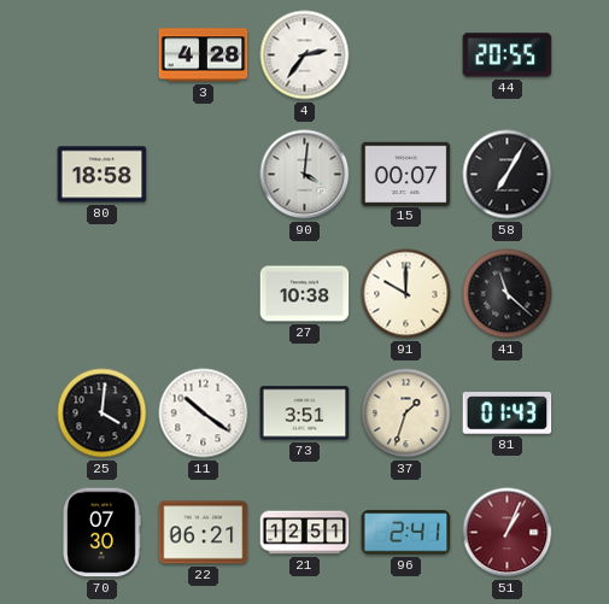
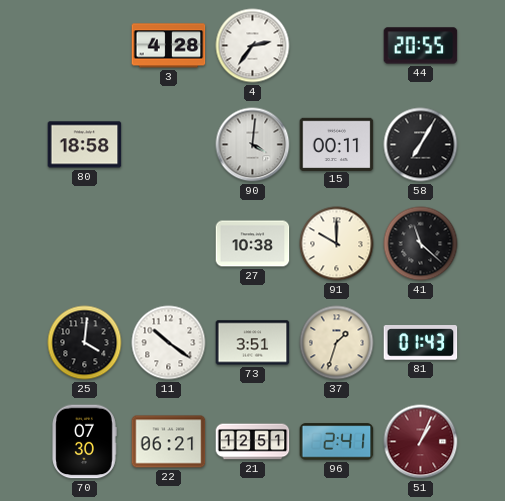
15: 00:07 -> 00:11 (337, 144)
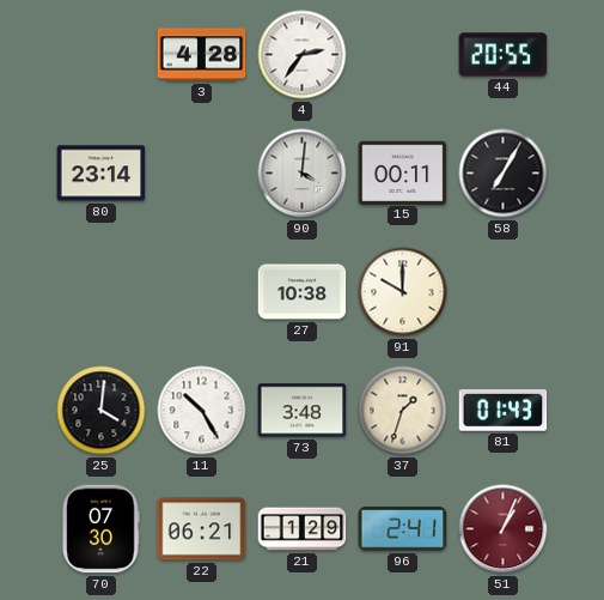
80: 18:58 -> 23:14 (102, 174)
41: 11:22 -> none (421, 244)
11: 10:21 -> 10:25 (202, 411)
73: 3:51 -> 3:48 (303, 411)
21: 12:51 -> 1:29 (303, 529)
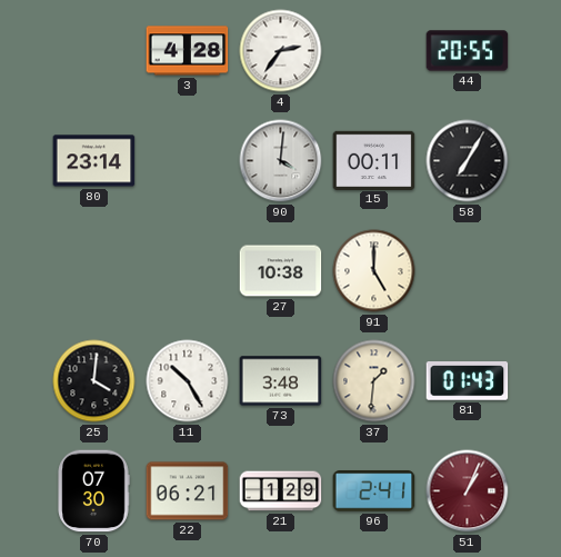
91: 10:00 -> 5:00 (374, 271)
37: 1:33 -> 1:31 (374, 381)
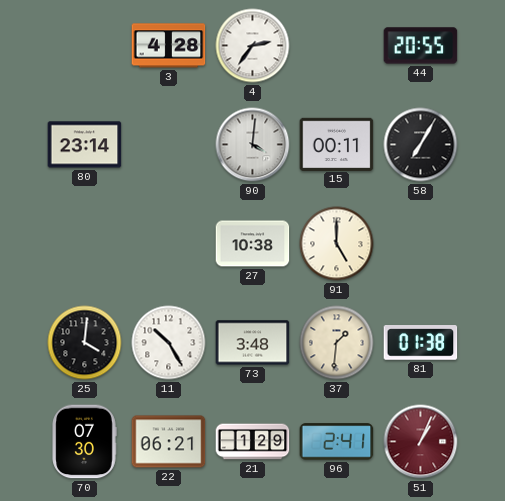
81: 01:43 -> 01:38 (421, 343)
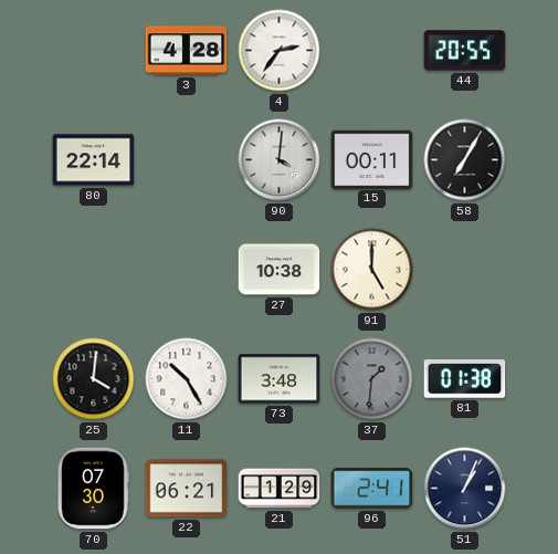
80: 23:14 -> 22:14 (94, 160)
37 dial: cream -> grey (372, 379)
51 dial: burgundy -> navy (465, 489)
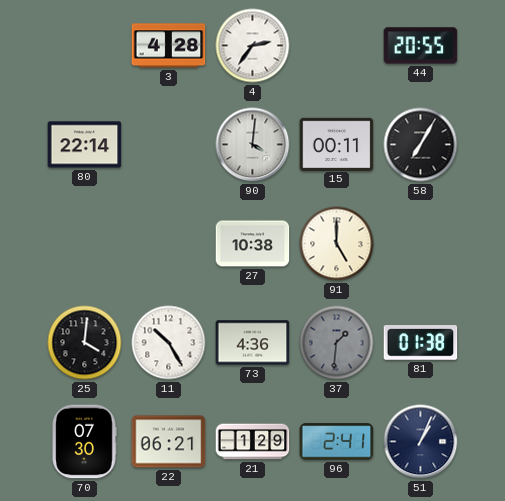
73: 3:48 -> 4:36 (253, 343)
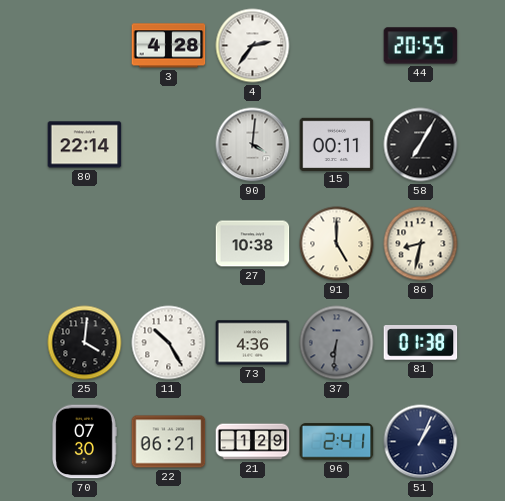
86: none -> 8:32 (421, 244)
37: 1:31 -> 6:31 (337, 343)
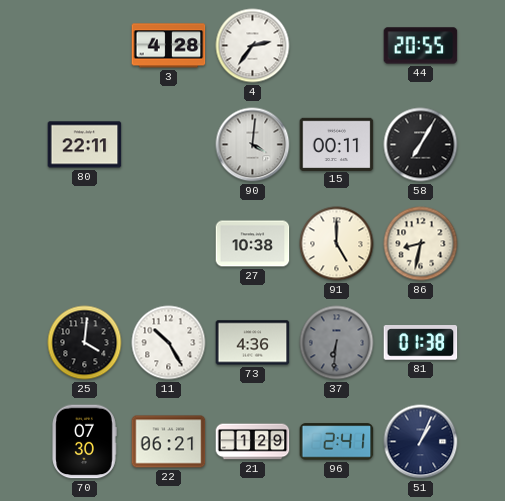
80: 22:14 -> 22:11 (85, 145)
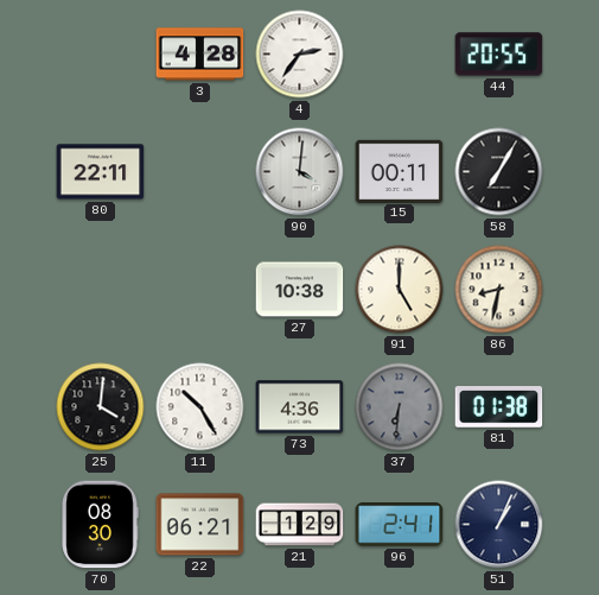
70: 07:30 -> 08:30 (100, 525)
